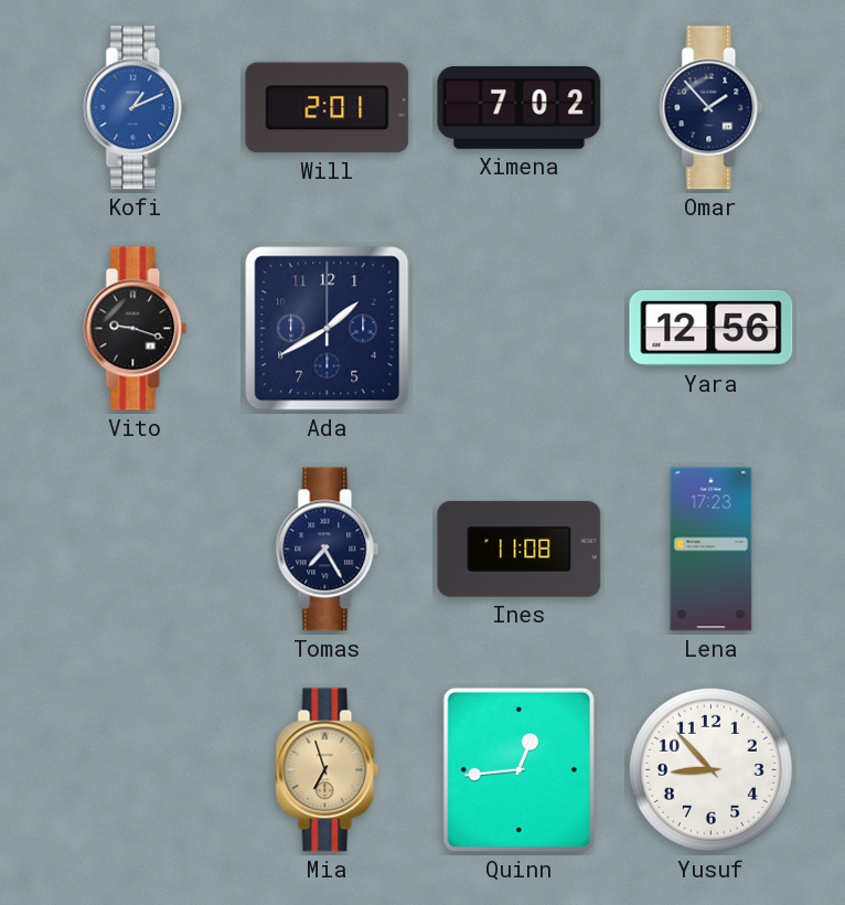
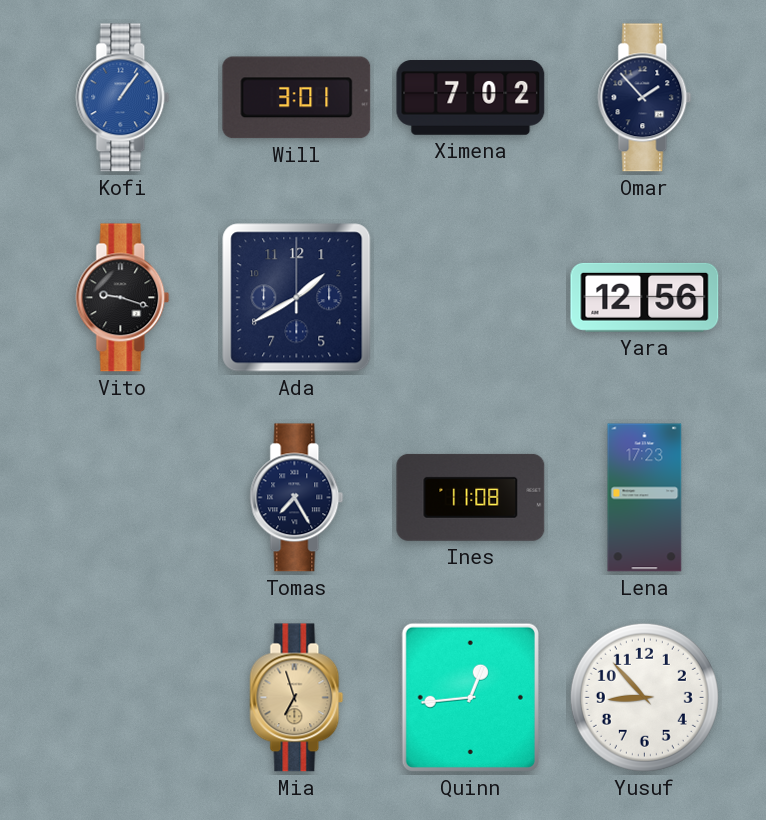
Kofi: 1:11 -> 1:06 (123, 98)
Will: 2:01 -> 3:01 (297, 98)
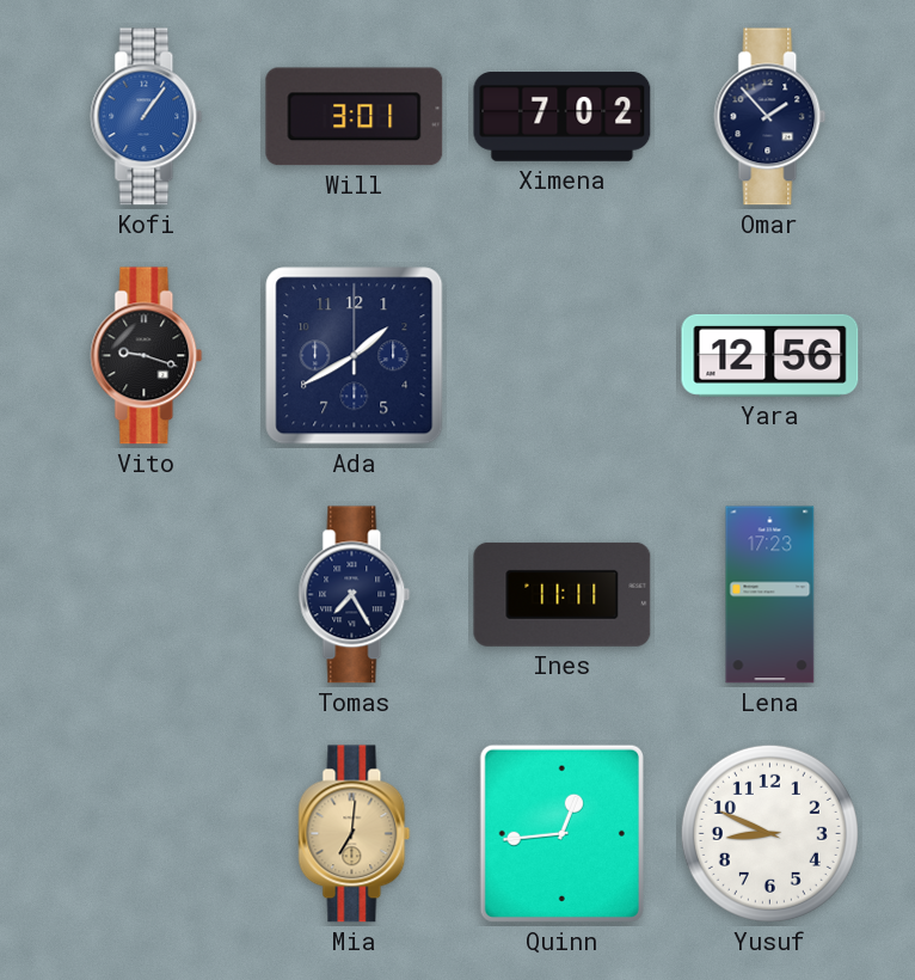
Ines: 11:08 -> 11:11 (563, 594)
Mia: 6:57 -> 7:01 (355, 834)
Yusuf: 8:53 -> 8:49 (769, 833)
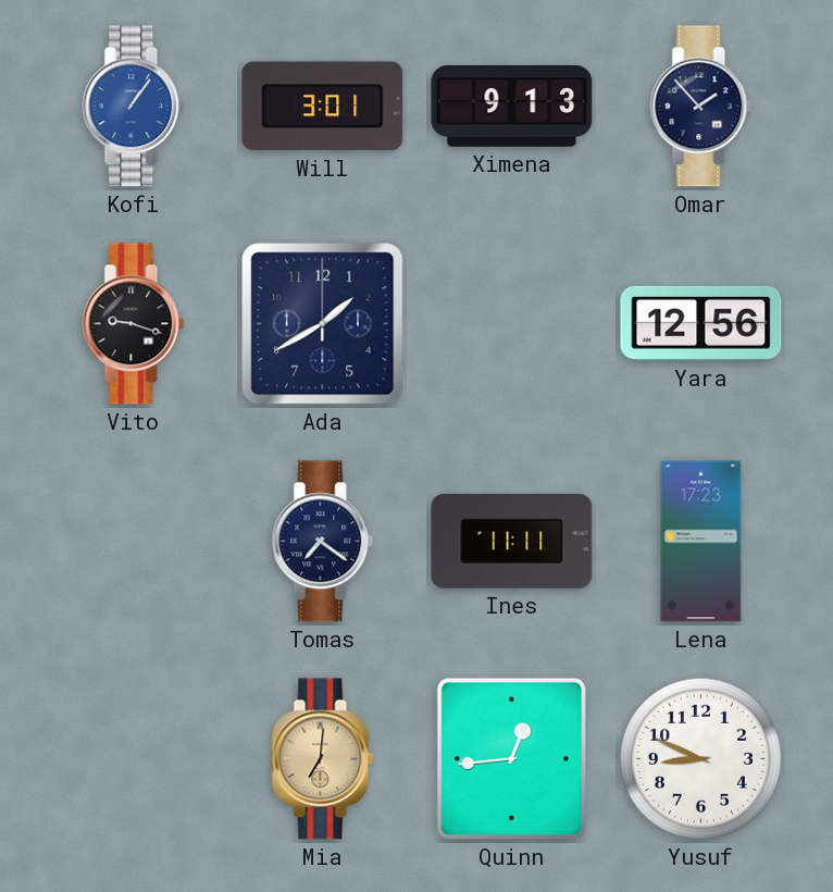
Ximena: 7:02 -> 9:13 (512, 107)
Tomas: 7:25 -> 7:21 (323, 542)
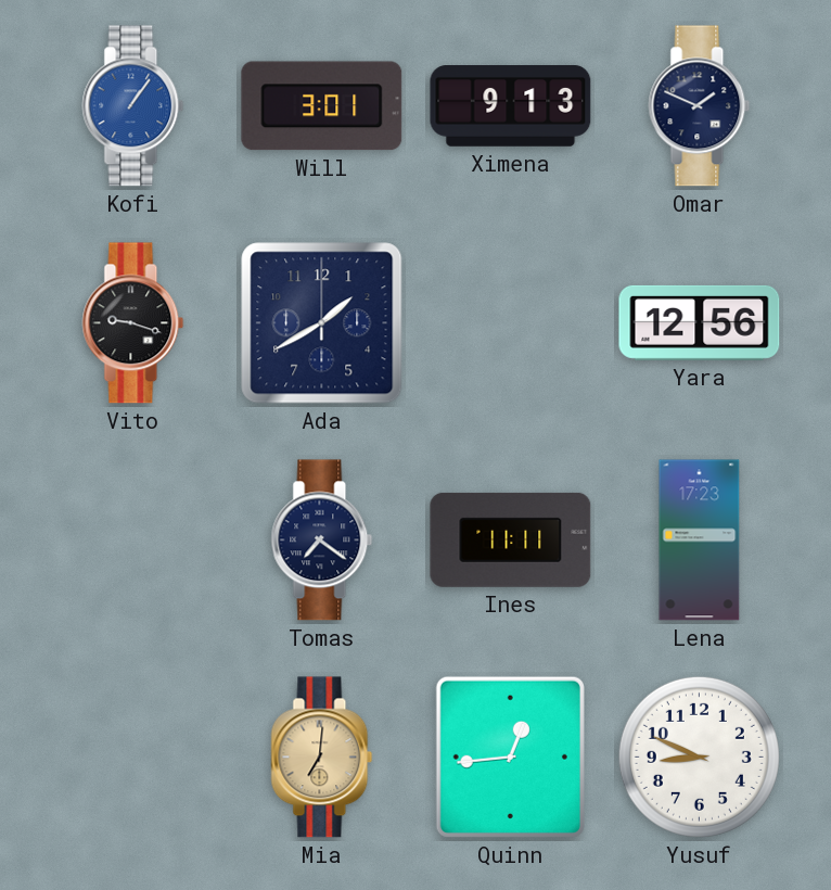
Omar: 1:53 -> 1:49 (700, 106)
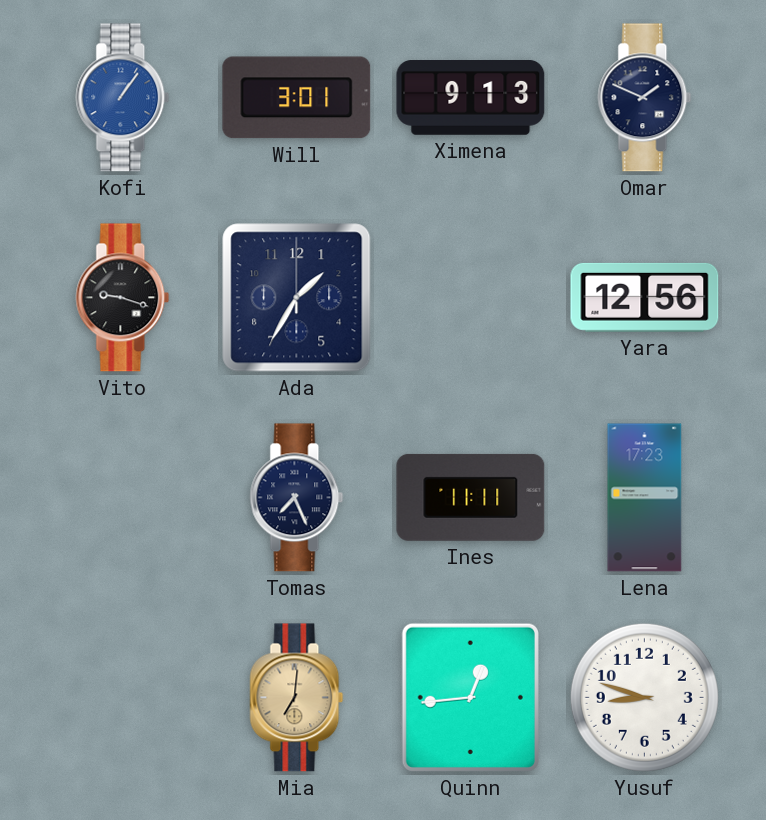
Ada: 1:40 -> 1:35 (297, 298)
Tomas: 7:21 -> 7:26 (297, 498)
Yusuf: 8:49 -> 8:48 (644, 697)
